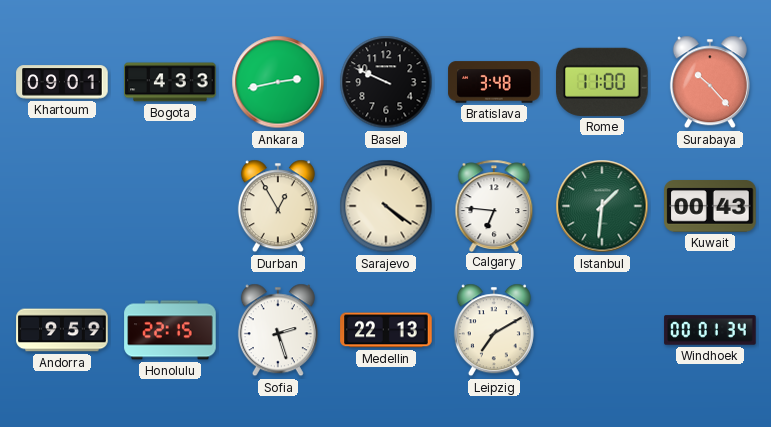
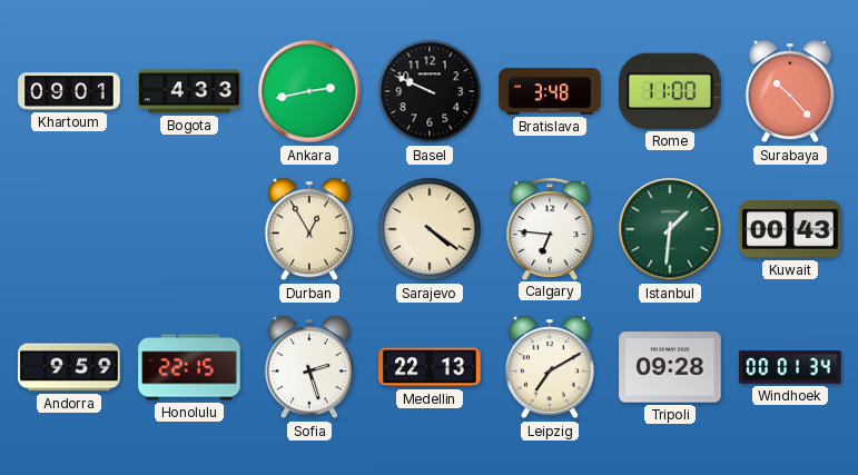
Tripoli: none -> 09:28 (670, 367)
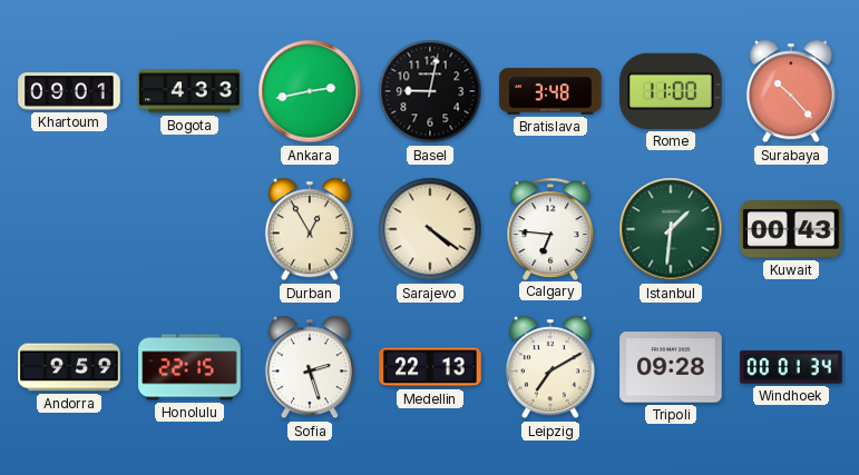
Basel: 9:49 -> 9:02 (430, 91)
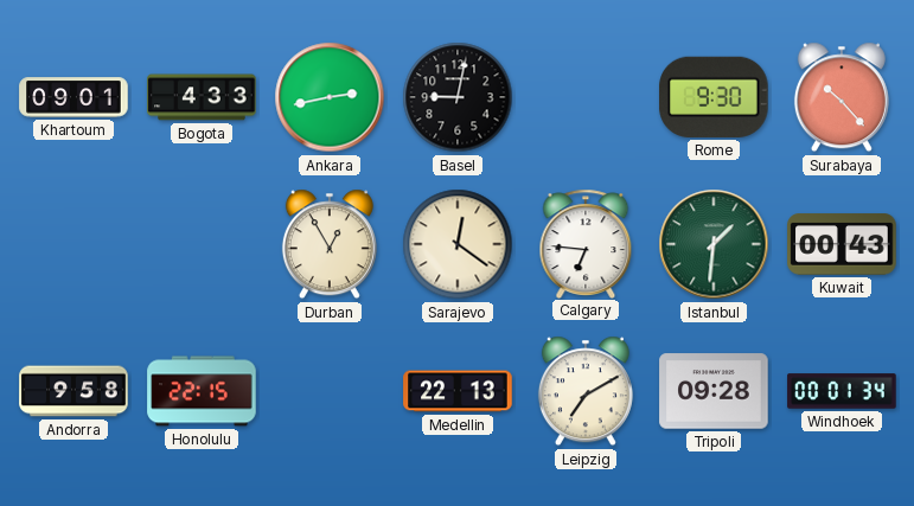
Bratislava: 3:48 -> none (550, 91)
Rome: 11:00 -> 9:30 (714, 97)
Sarajevo: 4:21 -> 12:21 (458, 244)
Andorra: 9:59 -> 9:58 (73, 391)
Sofia: 2:27 -> none (310, 367)
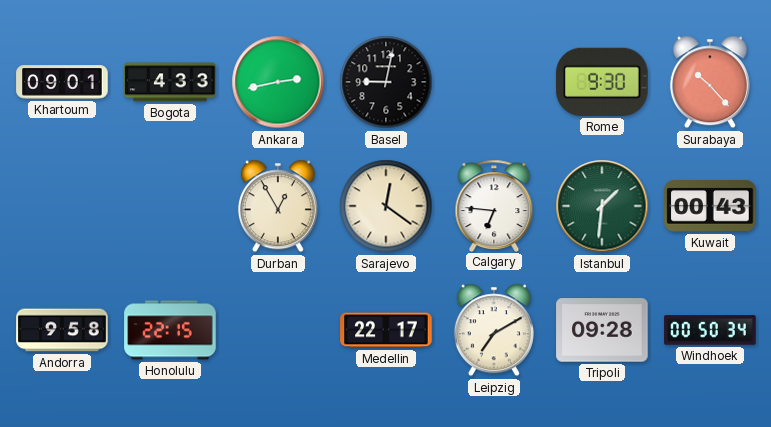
Medellin: 22:13 -> 22:17 (386, 330)
Windhoek: 00:01 -> 00:50 (710, 330)
